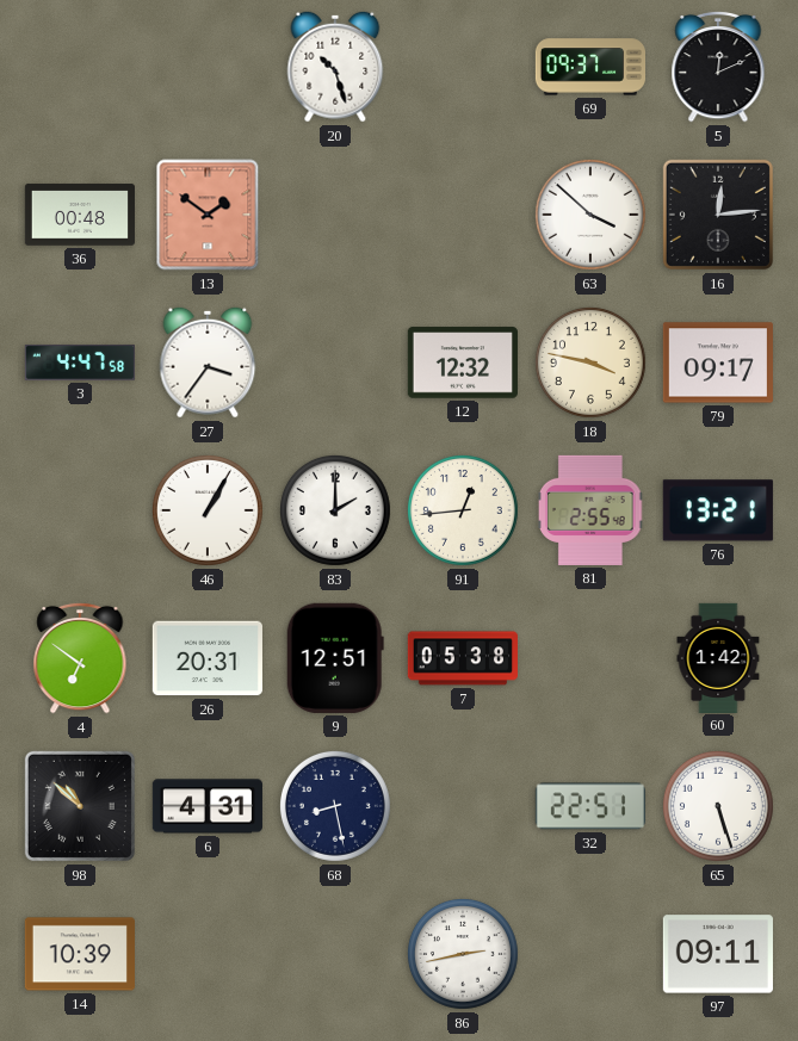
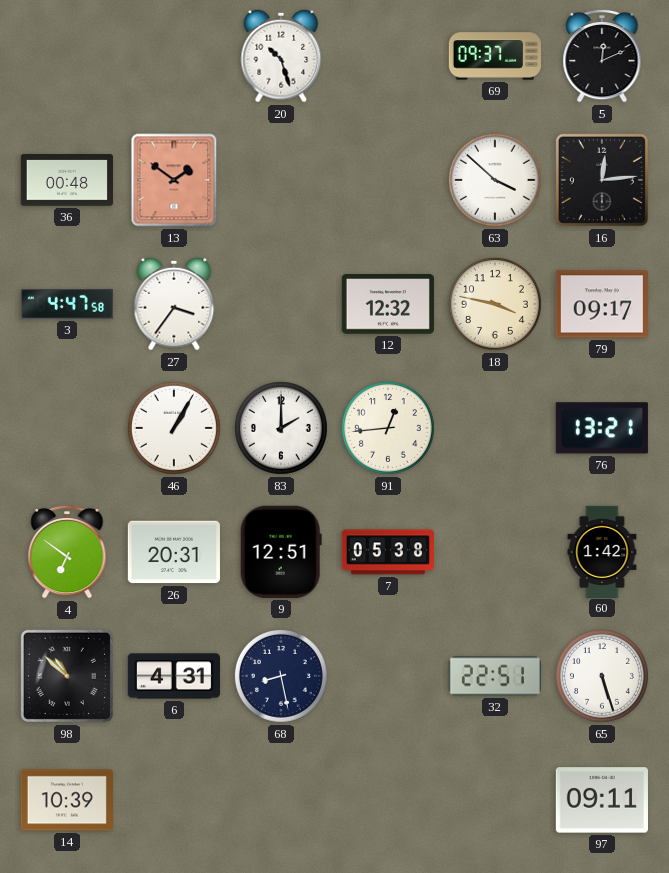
81: 2:55 -> none (592, 510)
86: 2:43 -> none (463, 954)
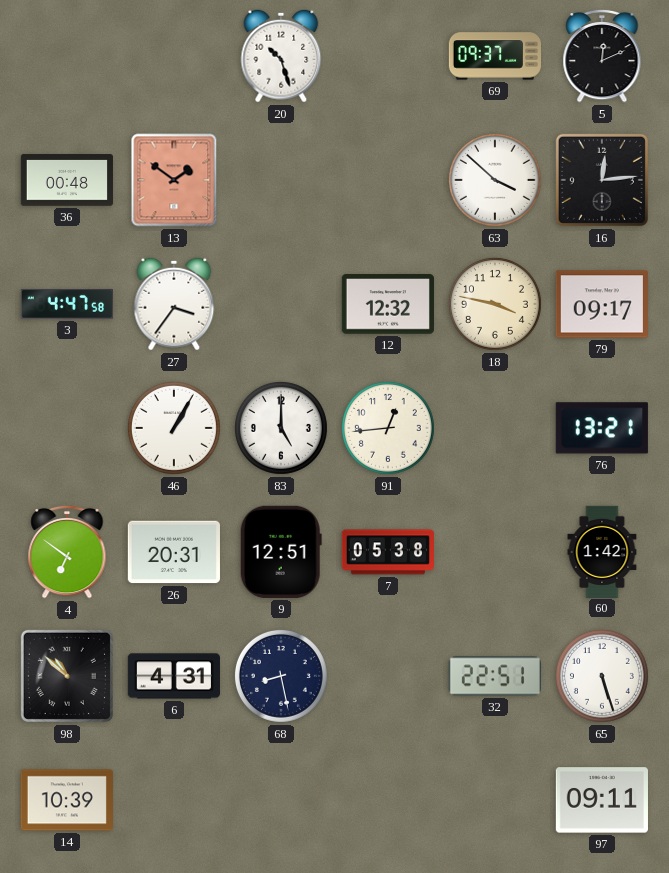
83: 2:00 -> 5:00 (281, 428)
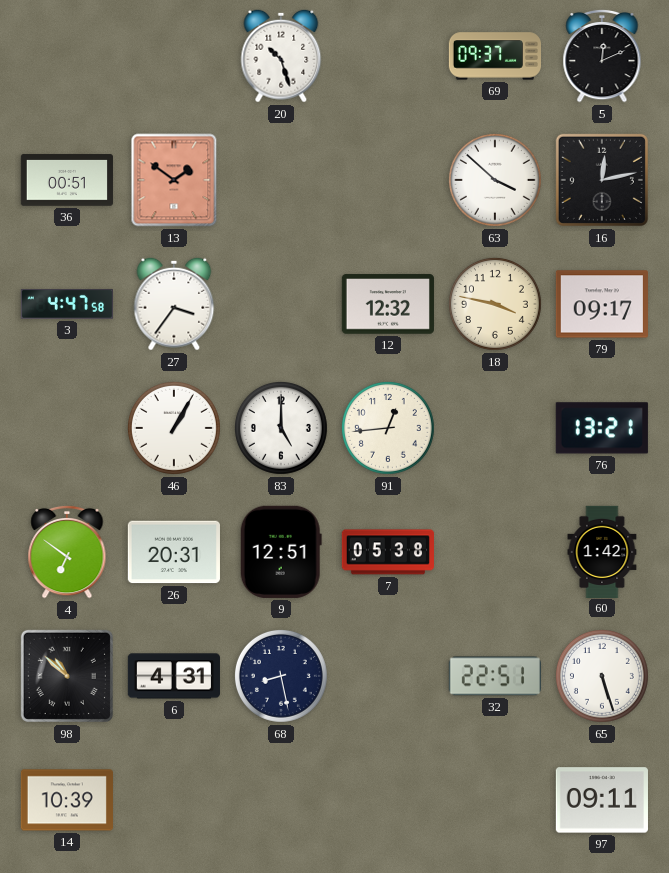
36: 00:48 -> 00:51 (67, 180)
16: 12:14 -> 12:13 (602, 180)
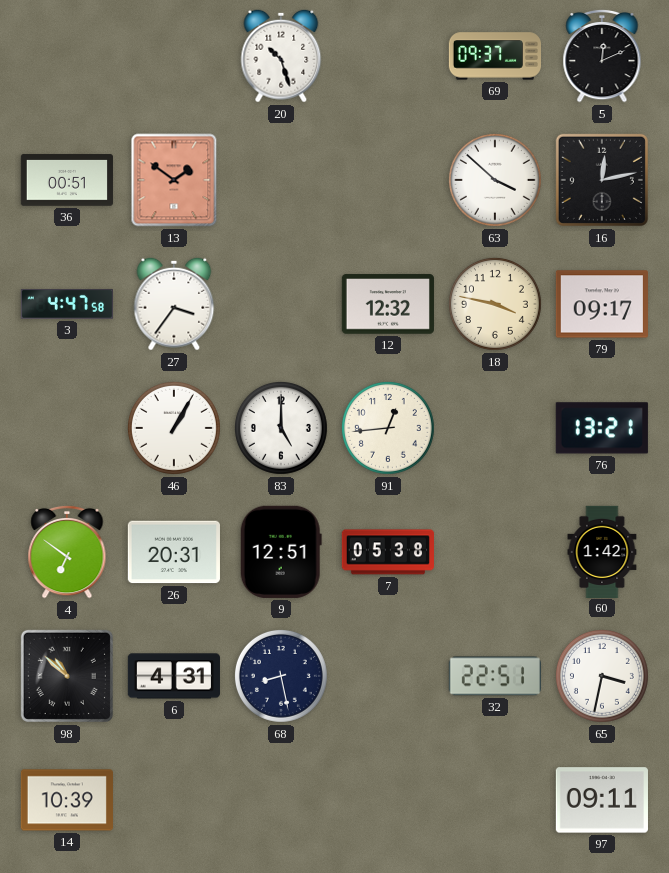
65: 5:27 -> 3:32 (602, 676)
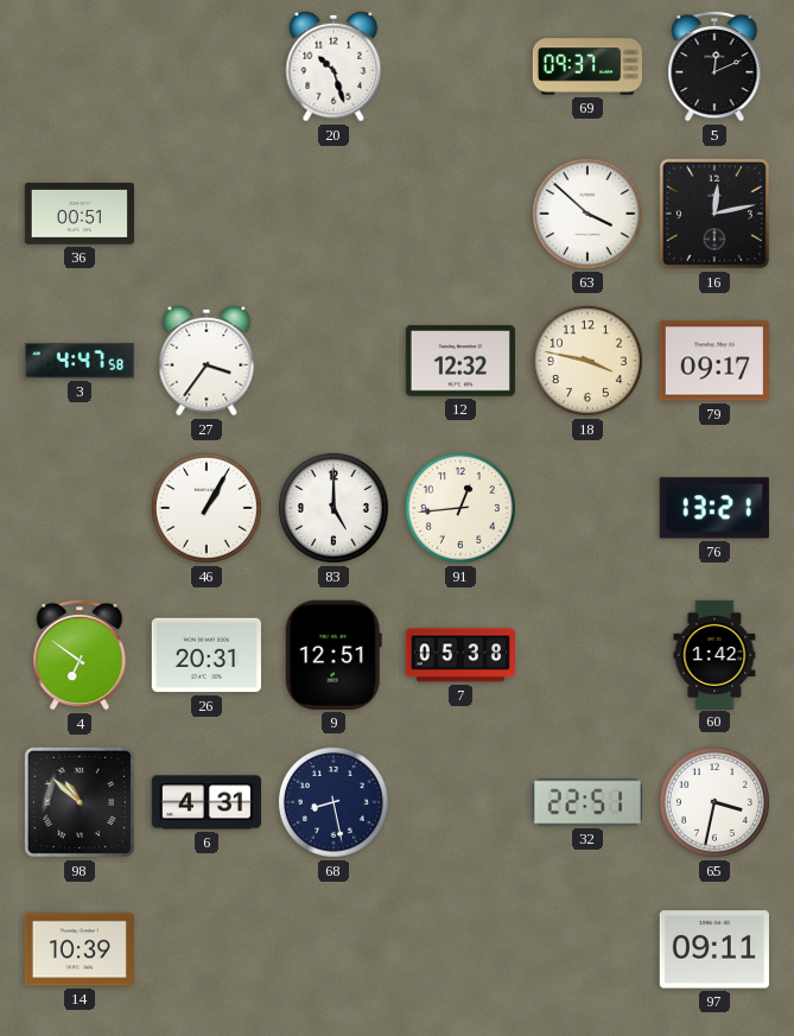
13: 1:51 -> none (174, 180)
